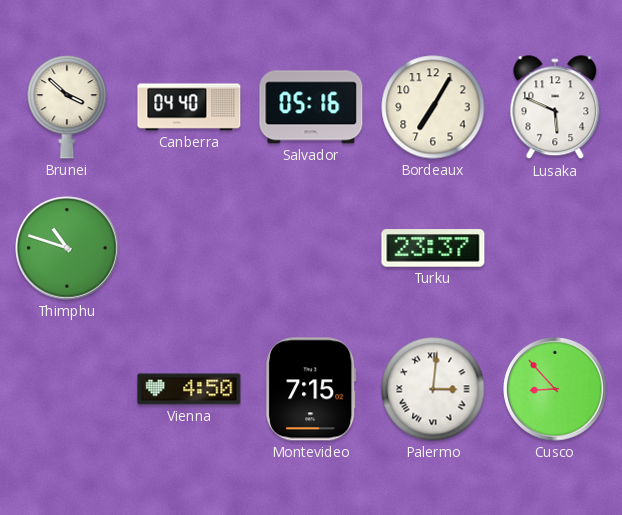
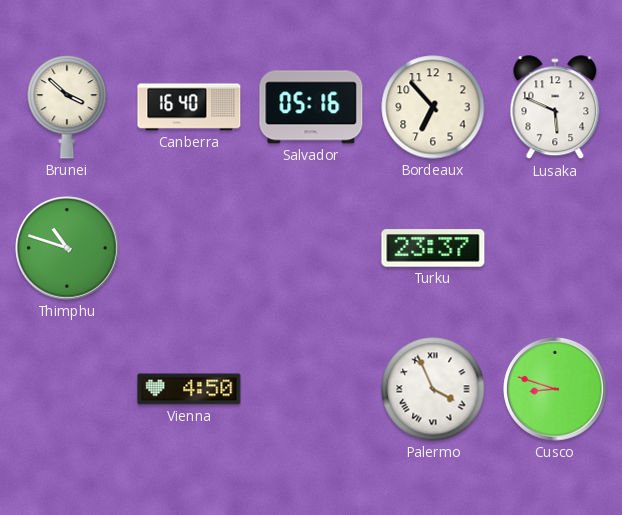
Canberra: 04:40 -> 16:40 (189, 107)
Bordeaux: 7:05 -> 6:53 (433, 107)
Montevideo: 7:15 -> none (311, 389)
Palermo: 3:01 -> 3:56 (433, 389)
Cusco: 8:53 -> 8:48 (555, 389)
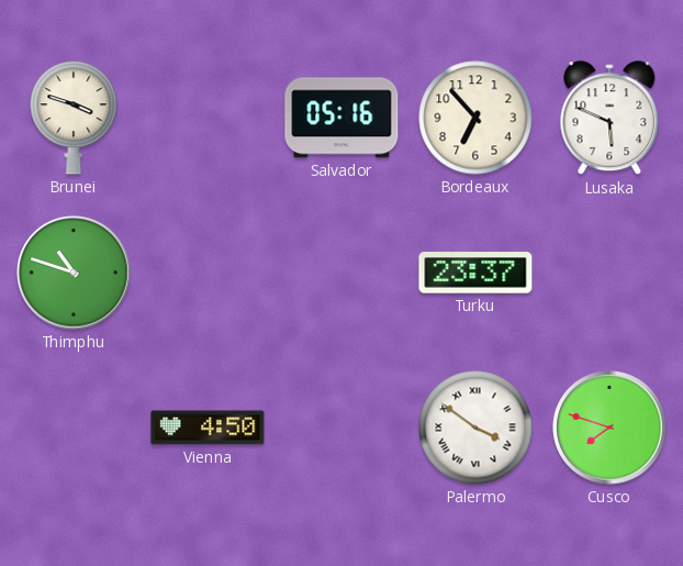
Brunei: 3:52 -> 3:48 (74, 118)
Canberra: 16:40 -> none (189, 107)
Palermo: 3:56 -> 3:51 (475, 428)
Cusco: 8:48 -> 7:48 (609, 428)
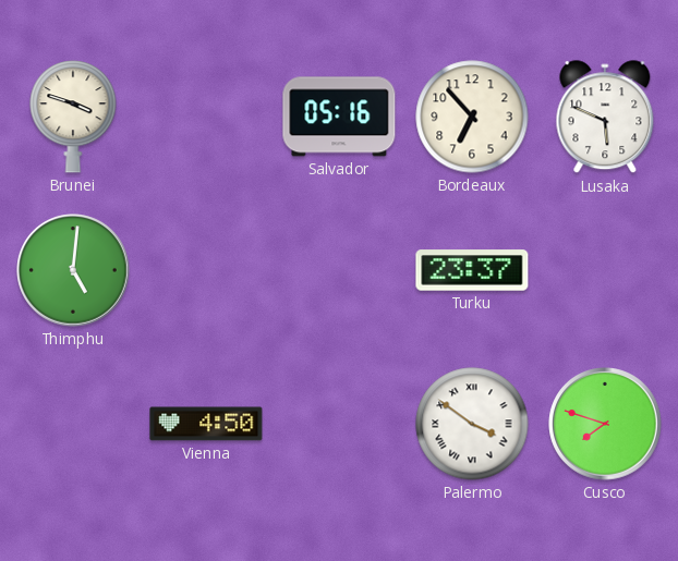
Thimphu: 10:48 -> 5:01 (73, 270)
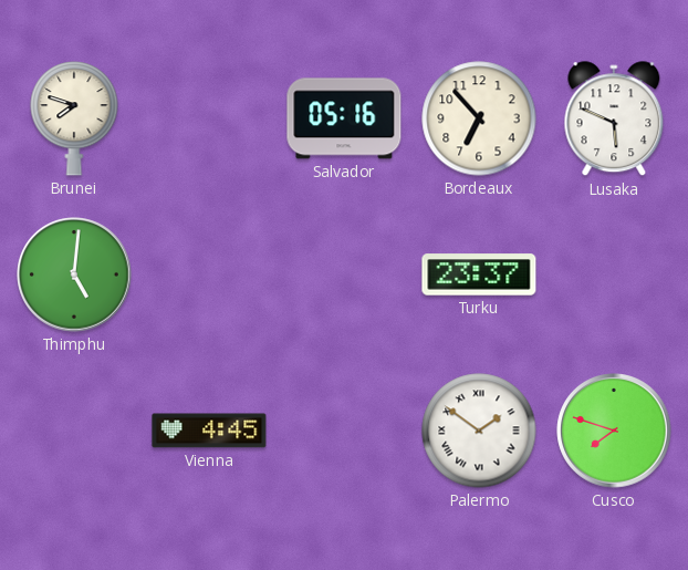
Brunei: 3:48 -> 7:48 (74, 118)
Vienna: 4:50 -> 4:45 (209, 431)
Palermo: 3:51 -> 1:51 (479, 431)
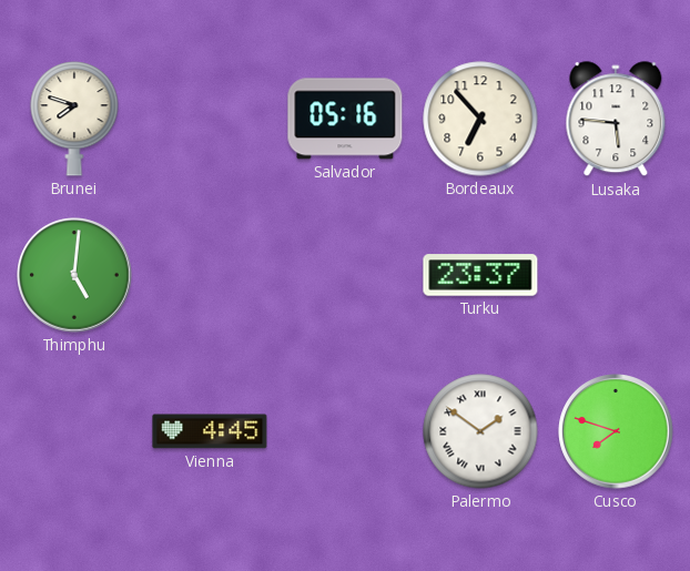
Lusaka: 5:49 -> 5:46 (616, 120)
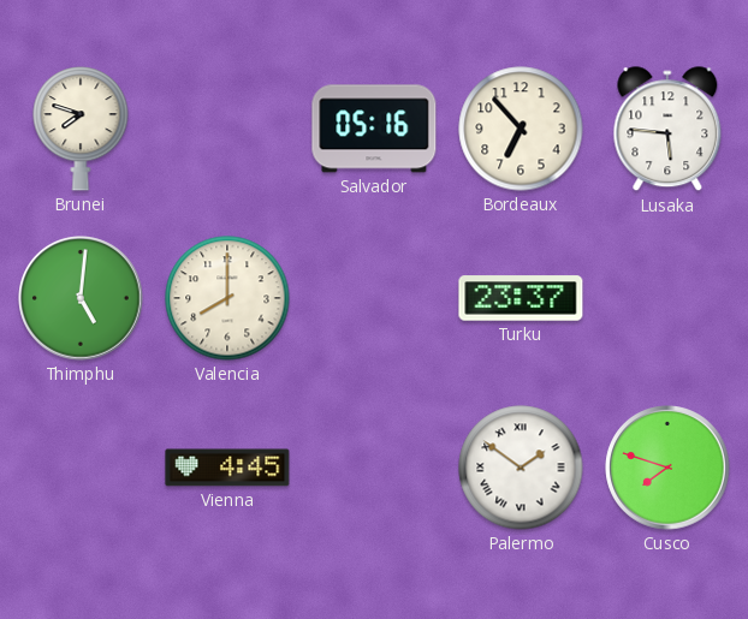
Valencia: none -> 8:00 (227, 298)
